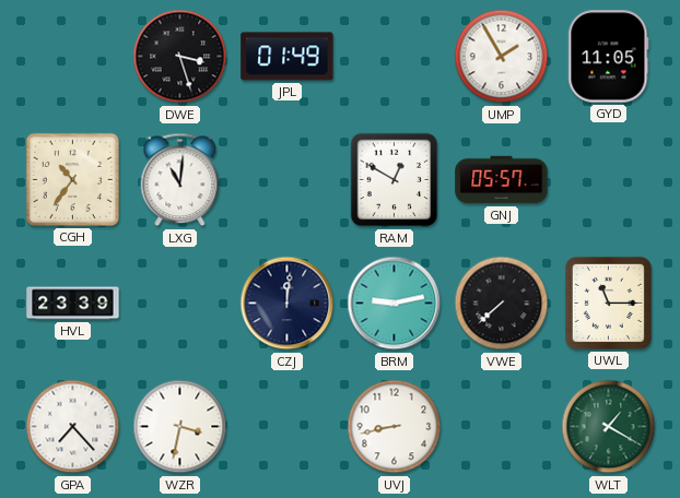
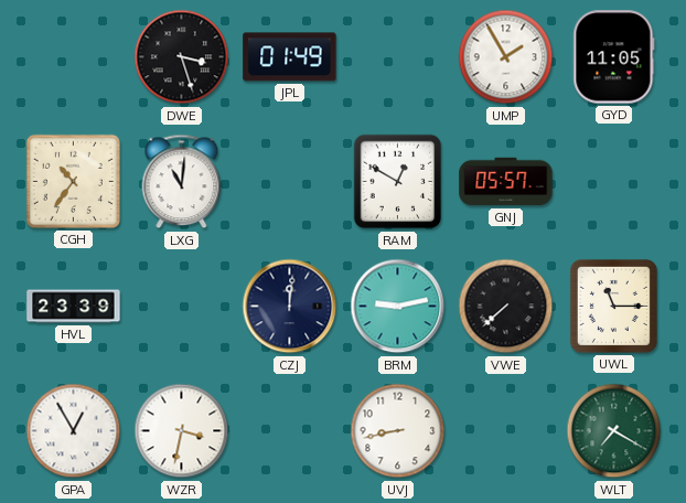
GPA: 7:23 -> 12:55 (74, 431)
WLT: 1:20 -> 7:20 (614, 431)
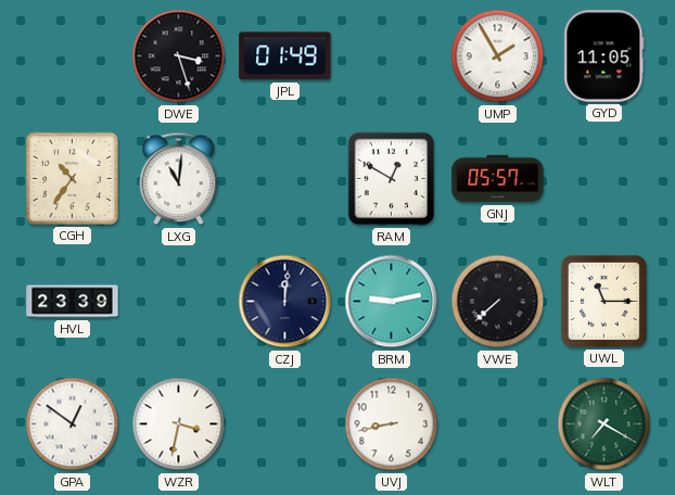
GPA: 12:55 -> 12:51 (73, 424)
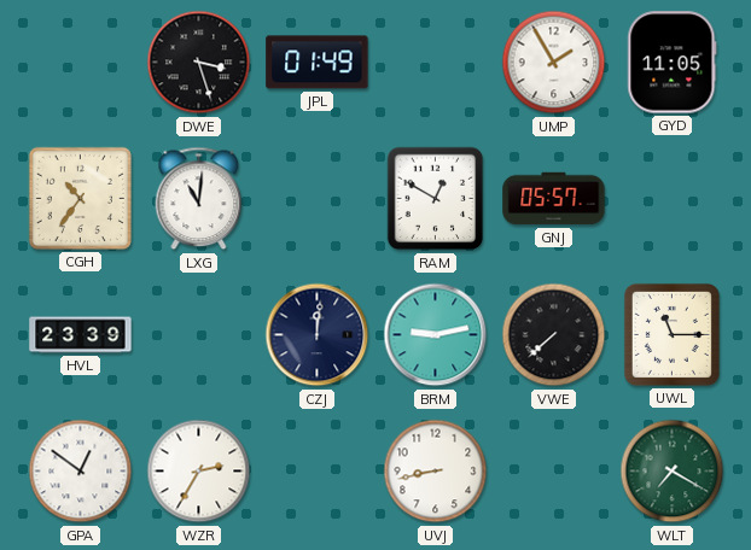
WZR: 3:32 -> 2:35 (199, 472)
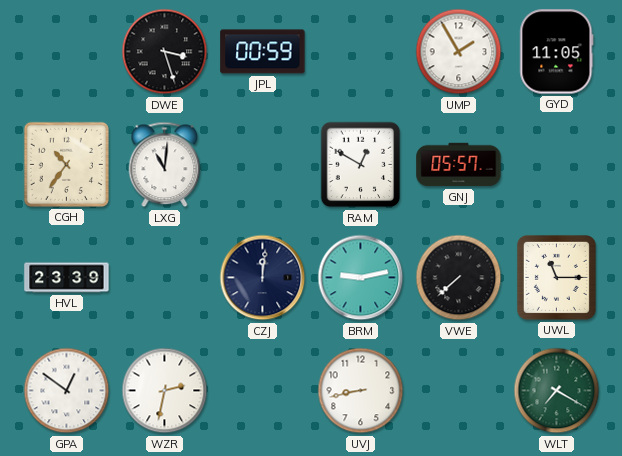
JPL: 01:49 -> 00:59 (263, 52)
WZR: 2:35 -> 2:32 (165, 391)
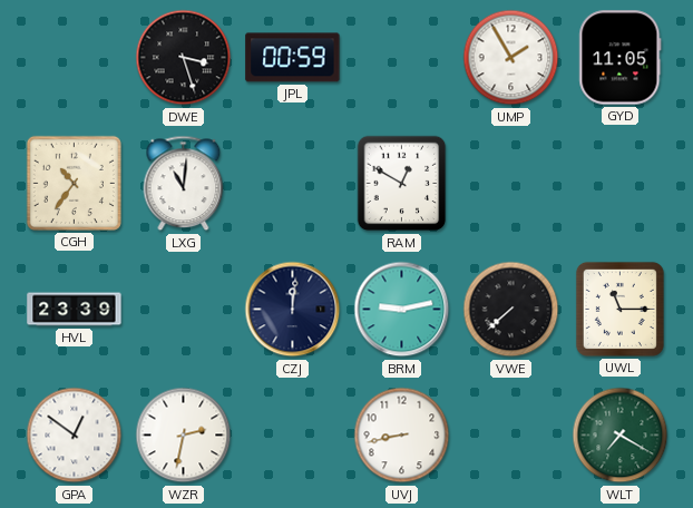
GNJ: 05:57 -> none (459, 165)
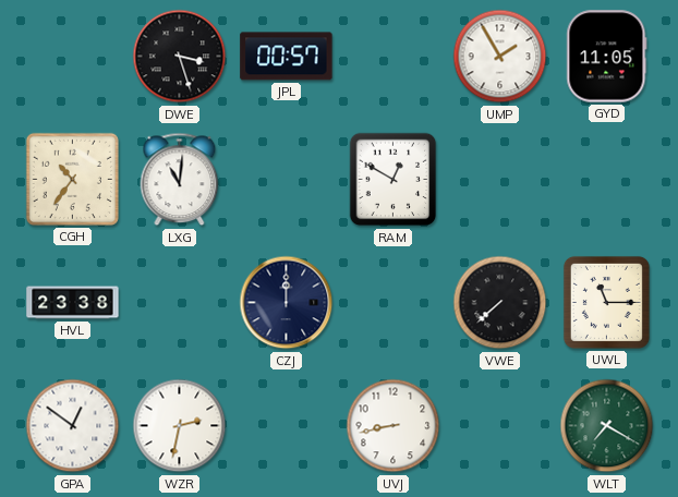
JPL: 00:59 -> 00:57 (287, 57)
HVL: 23:39 -> 23:38 (73, 303)
CZJ: 12:01 -> 12:00 (287, 303)
BRM: 9:13 -> none (402, 310)
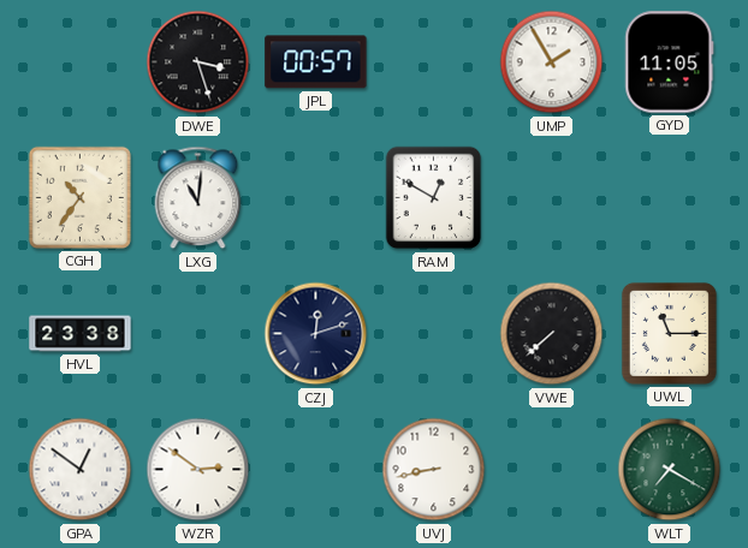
CZJ: 12:00 -> 12:12 (316, 334)
WZR: 2:32 -> 2:51 (198, 470)
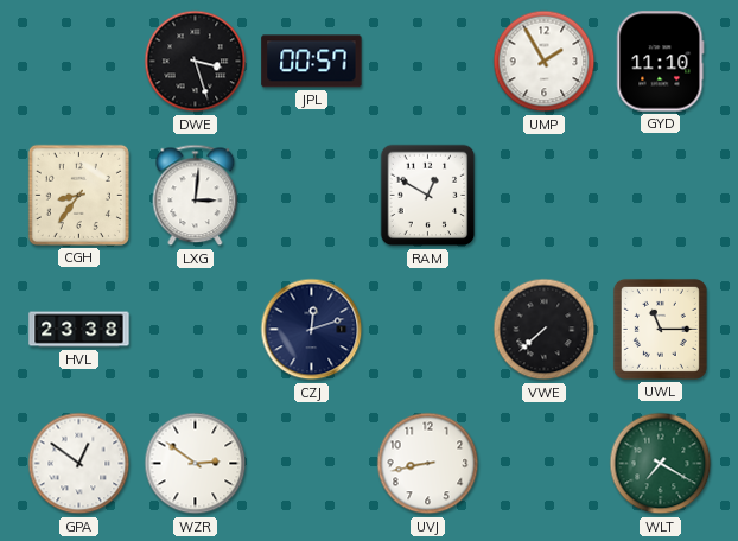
GYD: 11:05 -> 11:10 (661, 62)
CGH: 10:36 -> 8:36 (78, 195)
LXG: 11:01 -> 3:01 (196, 196)
